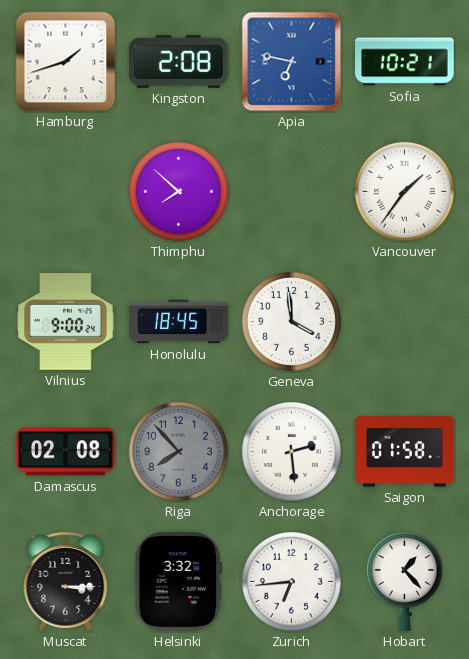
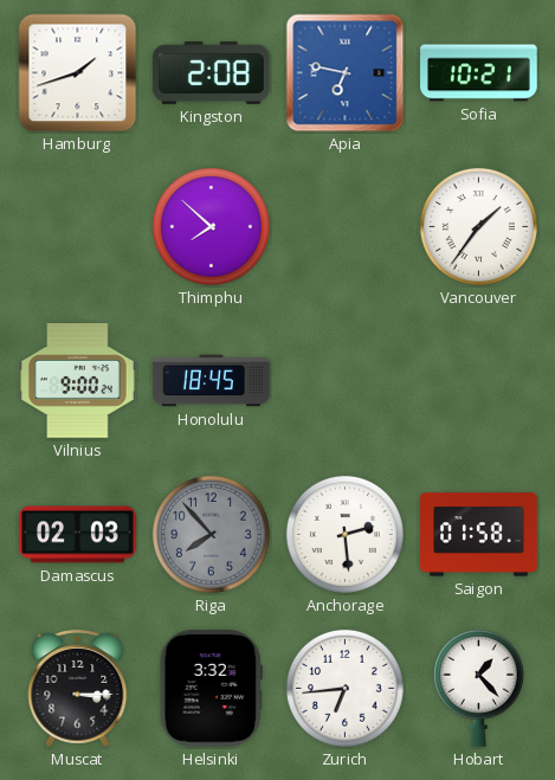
Geneva: 3:59 -> none (291, 321)
Damascus: 02:08 -> 02:03 (78, 535)
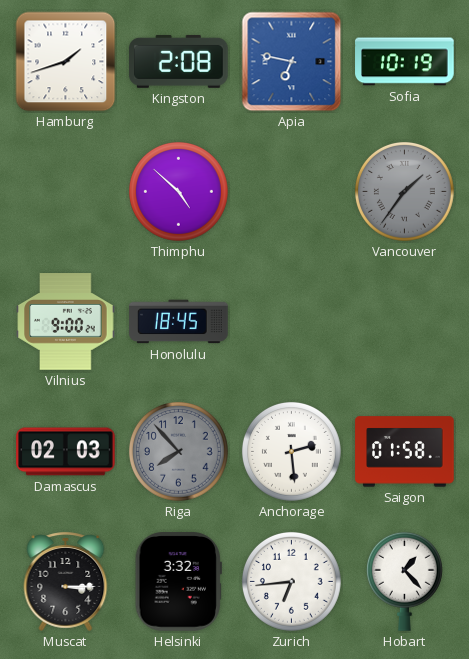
Sofia: 10:21 -> 10:19 (405, 62)
Thimphu: 7:52 -> 4:52 (178, 191)
Vancouver dial: white -> grey (404, 191)
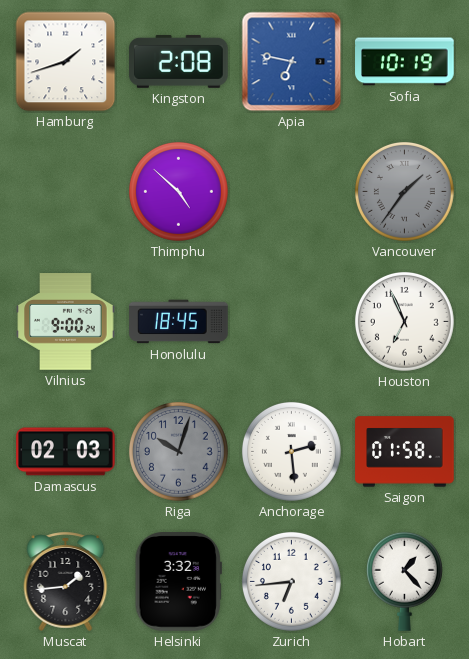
Houston: none -> 6:56 (404, 321)
Riga: 7:53 -> 10:03 (178, 451)
Muscat: 3:15 -> 1:44 (66, 581)
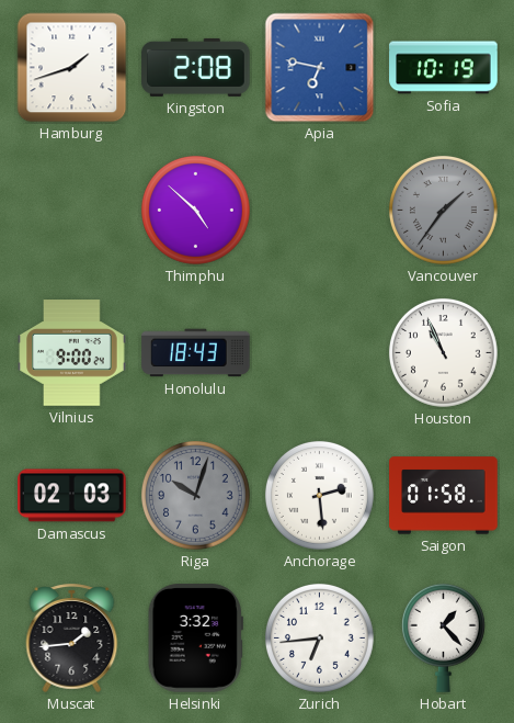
Honolulu: 18:45 -> 18:43 (196, 353)
Houston: 6:56 -> 10:56 (443, 352)
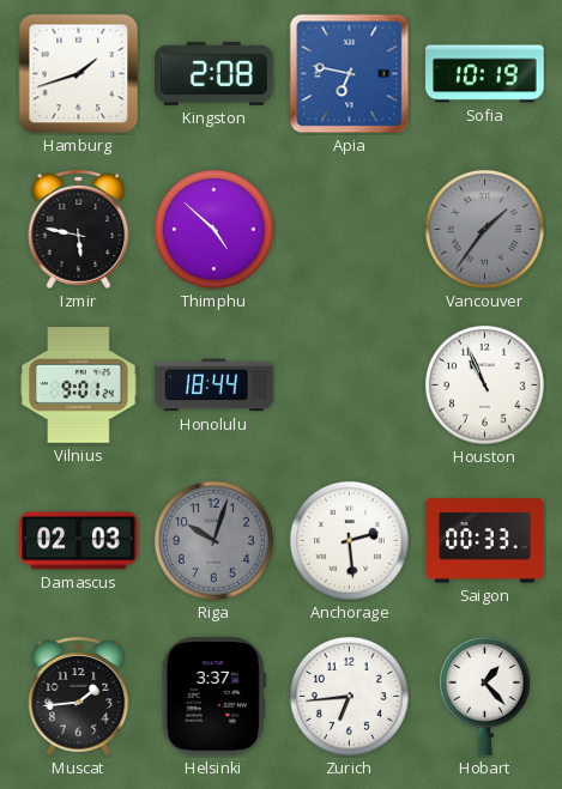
Izmir: none -> 5:47 (79, 229)
Vilnius: 9:00 -> 9:01 (79, 386)
Honolulu: 18:43 -> 18:44 (214, 386)
Saigon: 01:58 -> 00:33 (485, 541)
Helsinki: 3:32 -> 3:37 (213, 697)
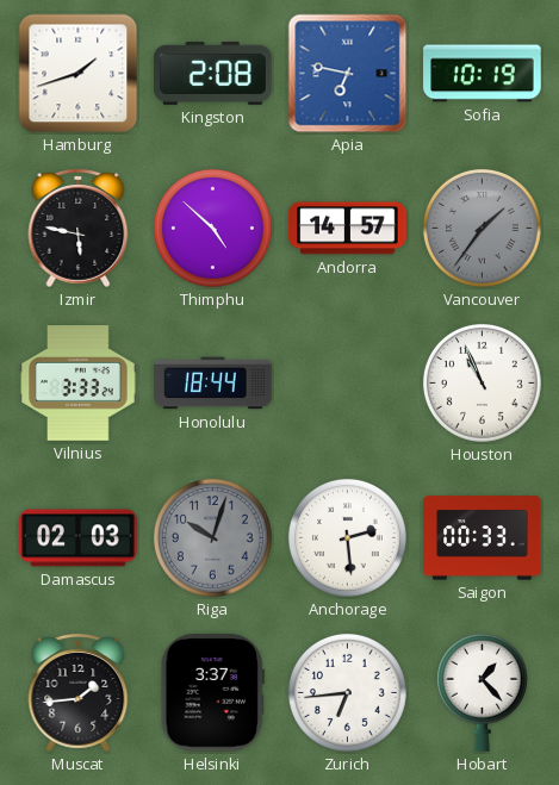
Andorra: none -> 14:57 (348, 229)
Vilnius: 9:01 -> 3:33 (79, 384)
